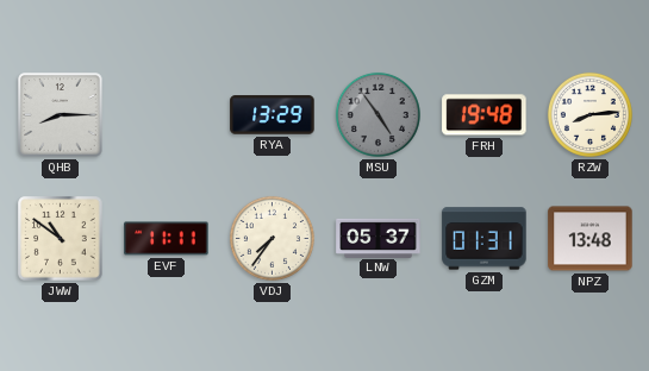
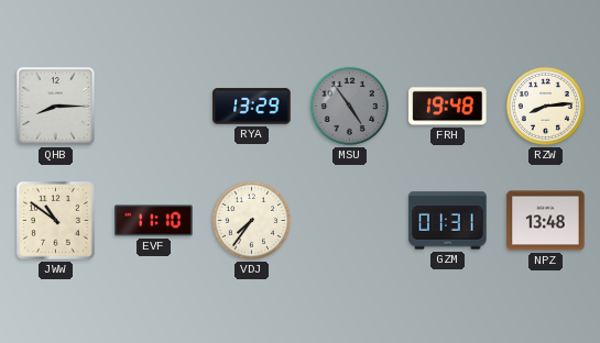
EVF: 11:11 -> 11:10 (154, 221)
LNW: 05:37 -> none (379, 238)
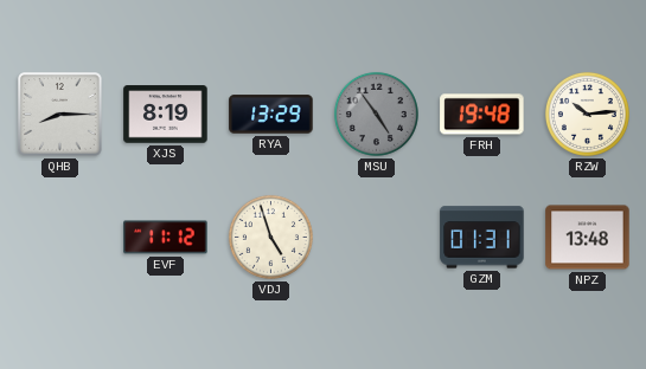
XJS: none -> 8:19 (166, 115)
RZW: 8:14 -> 10:14 (587, 114)
JWW: 10:51 -> none (56, 221)
EVF: 11:10 -> 11:12 (166, 238)
VDJ: 7:36 -> 4:57 (270, 237)
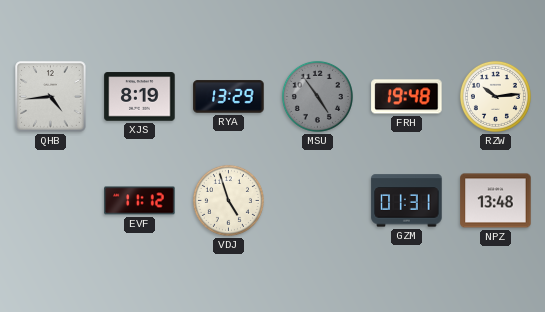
QHB: 8:15 -> 4:44 (51, 97)
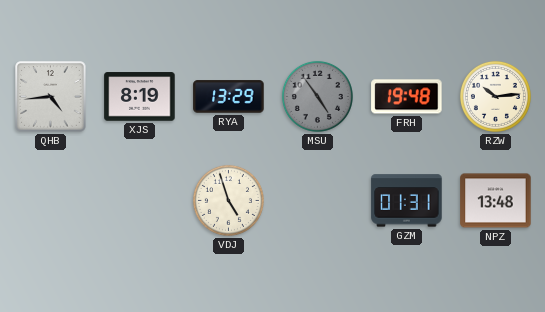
EVF: 11:12 -> none (140, 201)
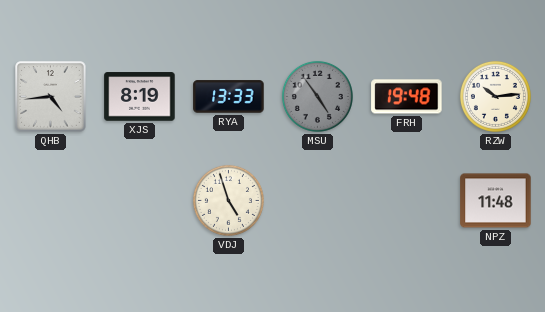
RYA: 13:29 -> 13:33 (229, 97)
GZM: 01:31 -> none (407, 201)
NPZ: 13:48 -> 11:48 (496, 201)
